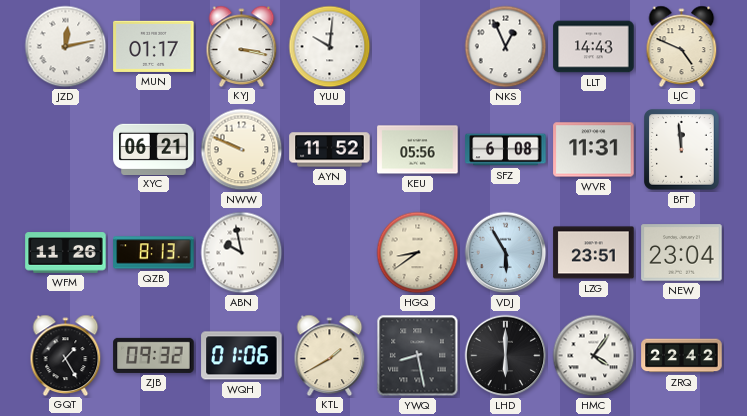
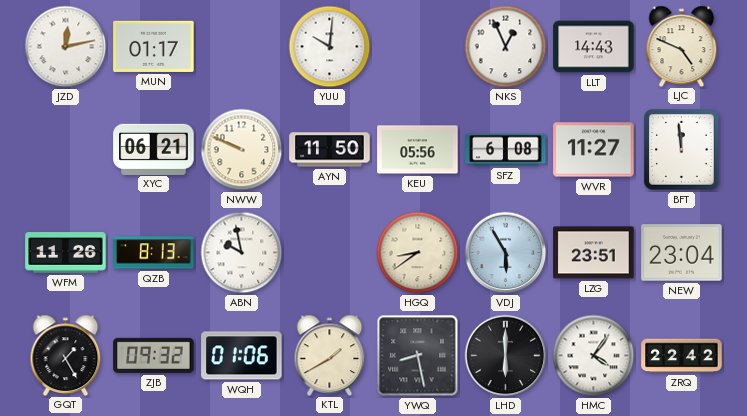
KYJ: 3:17 -> none (242, 46)
AYN: 11:52 -> 11:50 (330, 150)
WVR: 11:31 -> 11:27 (594, 150)
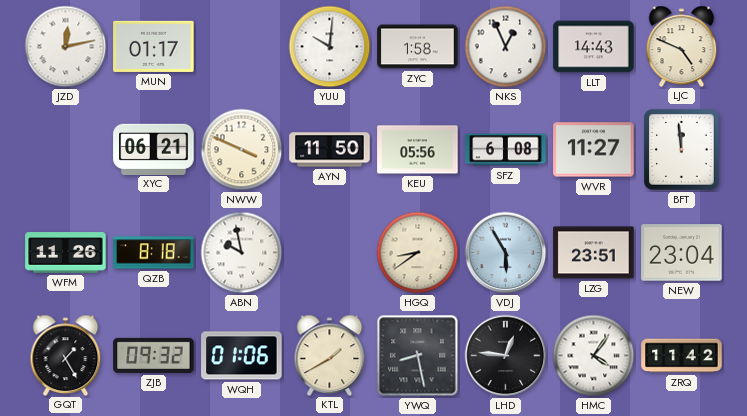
ZYC: none -> 1:58 (418, 47)
NWW: 9:49 -> 3:49 (242, 150)
QZB: 8:13 -> 8:18 (154, 253)
LHD: 6:00 -> 12:46 (506, 356)
ZRQ: 22:42 -> 11:42 (682, 356)
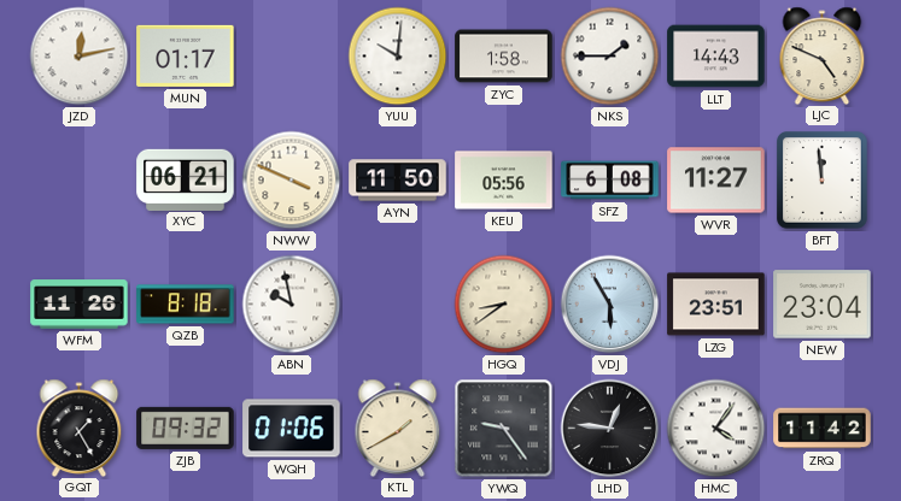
NKS: 12:56 -> 1:45 (610, 57)
YWQ: 8:28 -> 9:24 (504, 429)
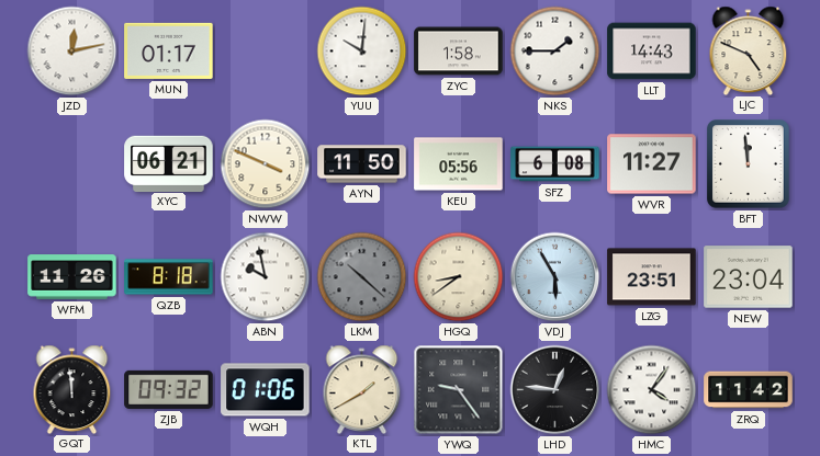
LKM: none -> 10:22 (362, 277)
GQT: 1:25 -> 11:59 (72, 389)
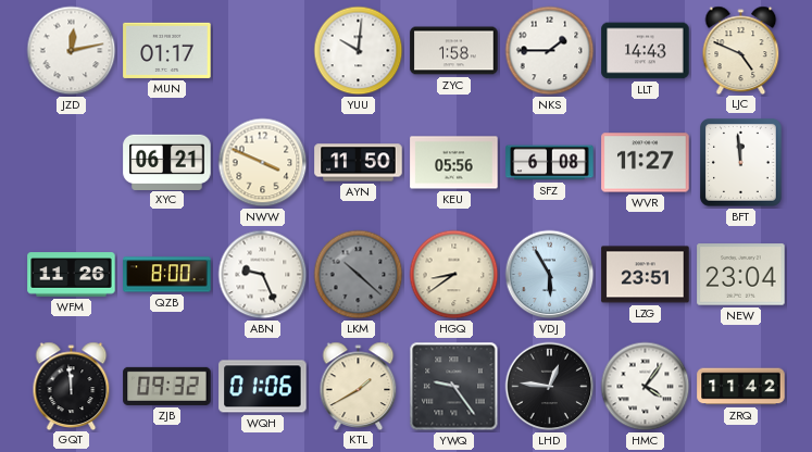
QZB: 8:18 -> 8:00 (167, 275)
ABN: 9:58 -> 9:26 (263, 275)
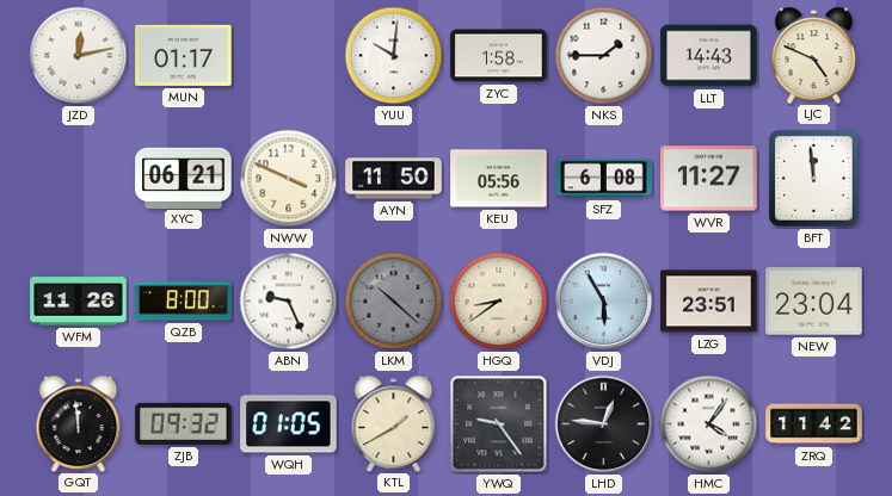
WQH: 01:06 -> 01:05 (289, 424)
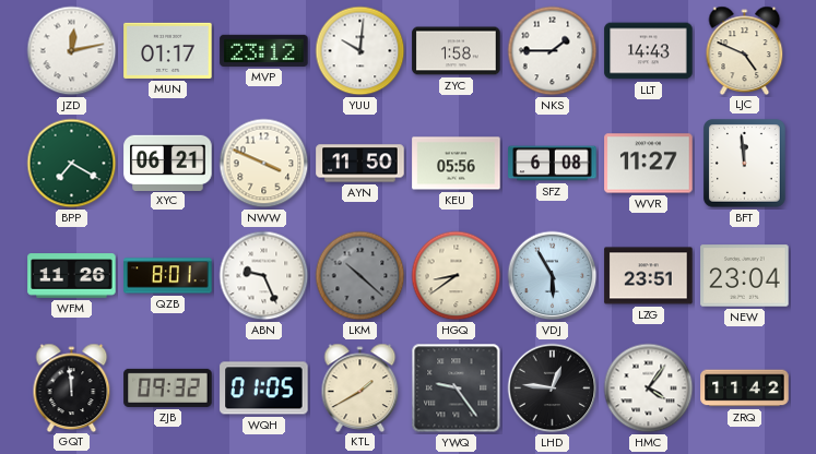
MVP: none -> 23:12 (264, 50)
BPP: none -> 7:20 (72, 164)
QZB: 8:00 -> 8:01 (168, 276)
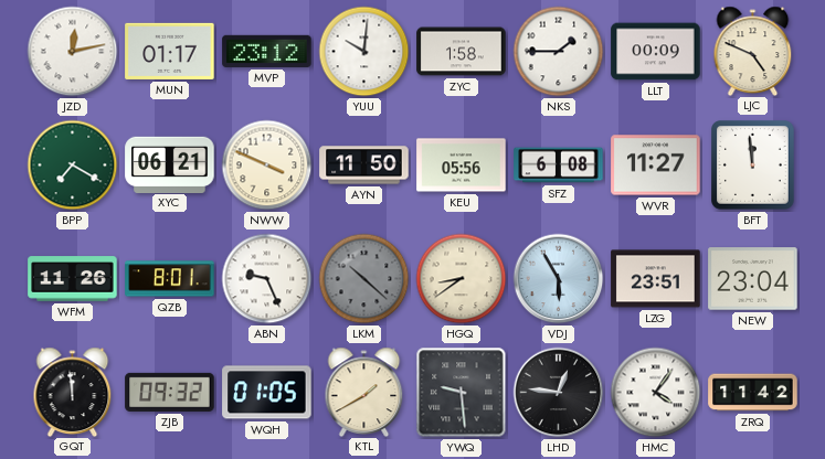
LLT: 14:43 -> 00:09 (656, 52)
YWQ: 9:24 -> 9:29 (462, 393)
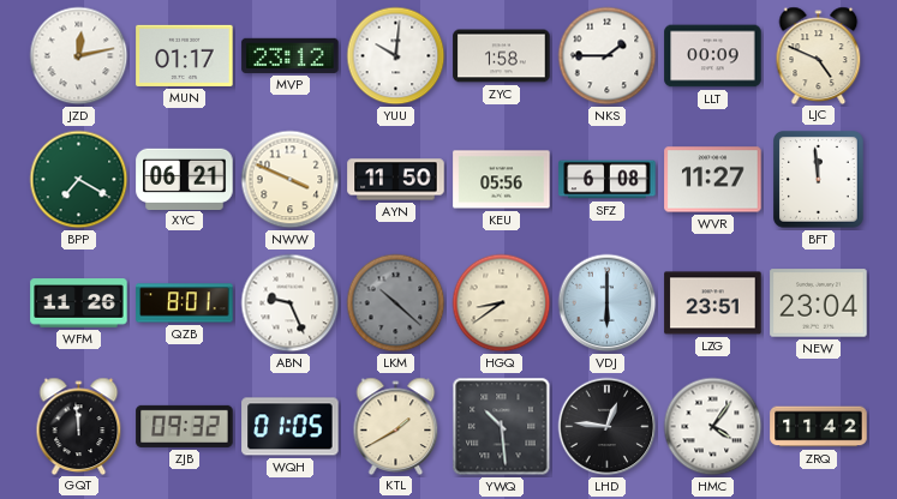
VDJ: 5:55 -> 6:00 (608, 303)
YWQ: 9:29 -> 10:29 (502, 427)
